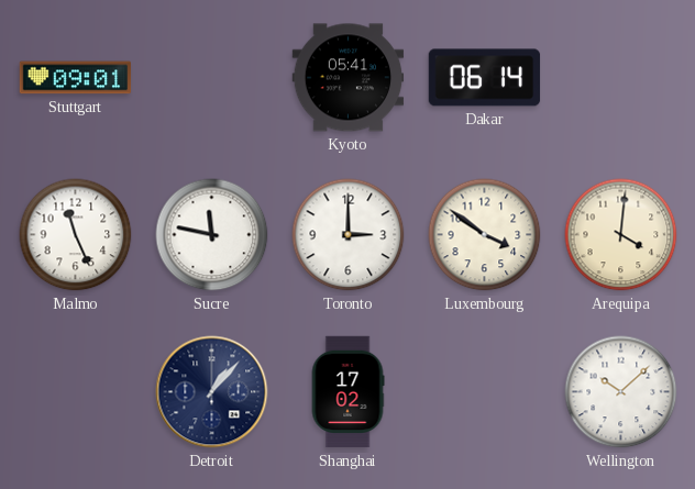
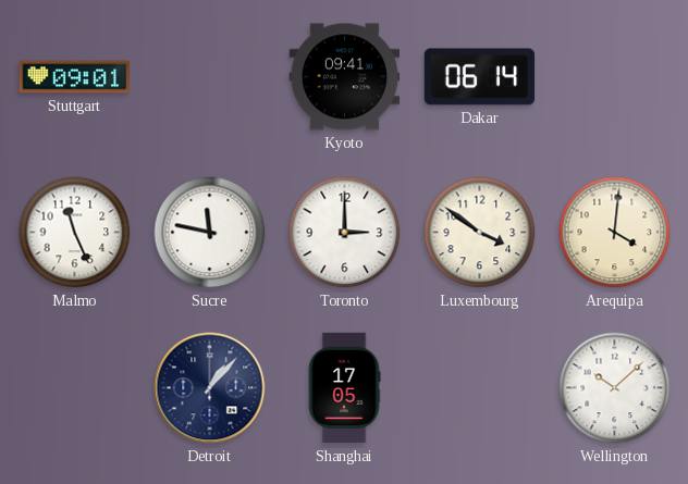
Kyoto: 05:41 -> 09:41 (345, 77)
Shanghai: 17:02 -> 17:05 (344, 388)
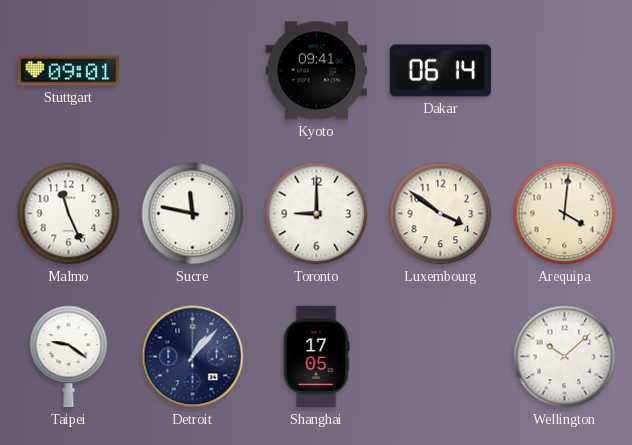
Toronto: 3:00 -> 9:00 (317, 214)
Taipei: none -> 9:21 (69, 357)
